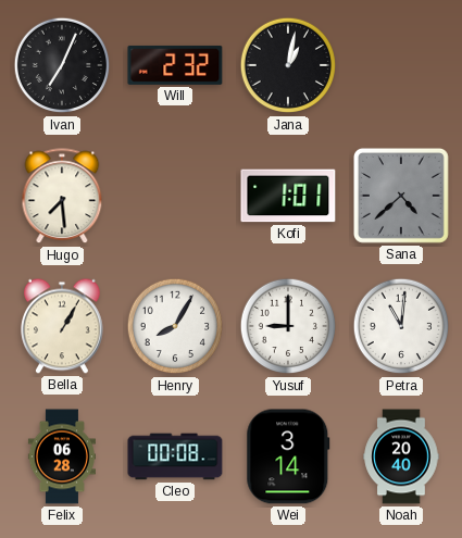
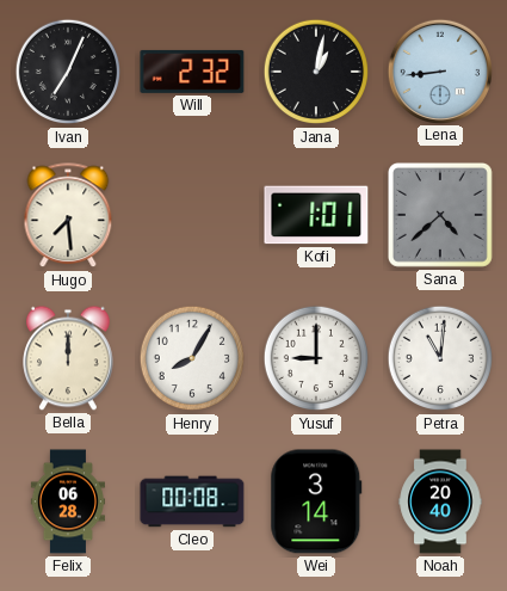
Lena: none -> 8:44 (439, 70)
Bella: 1:05 -> 12:00 (69, 358)
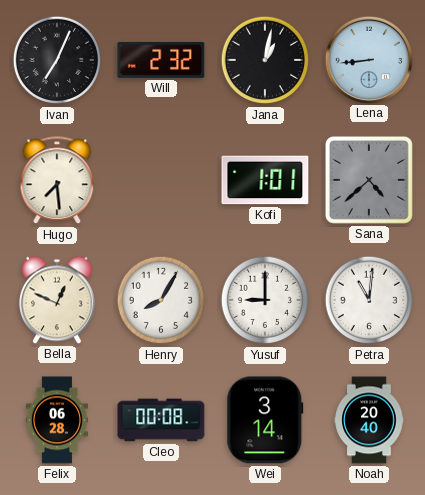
Bella: 12:00 -> 12:49 (58, 300)
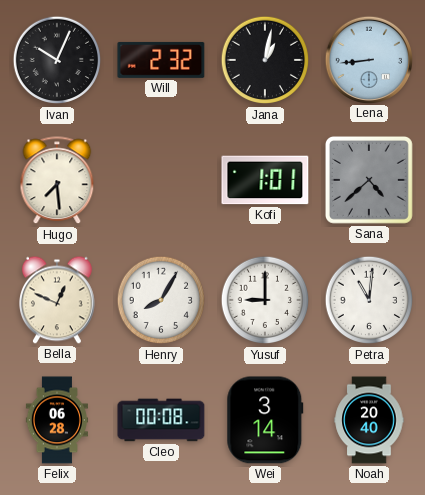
Ivan: 7:04 -> 10:04 (57, 60)
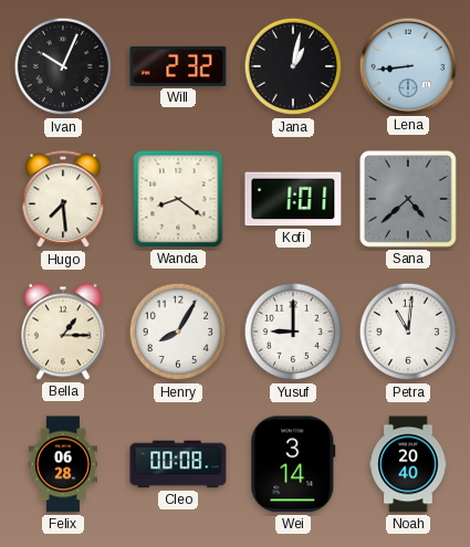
Wanda: none -> 8:21 (178, 199)
Bella: 12:49 -> 1:15 (64, 332)
